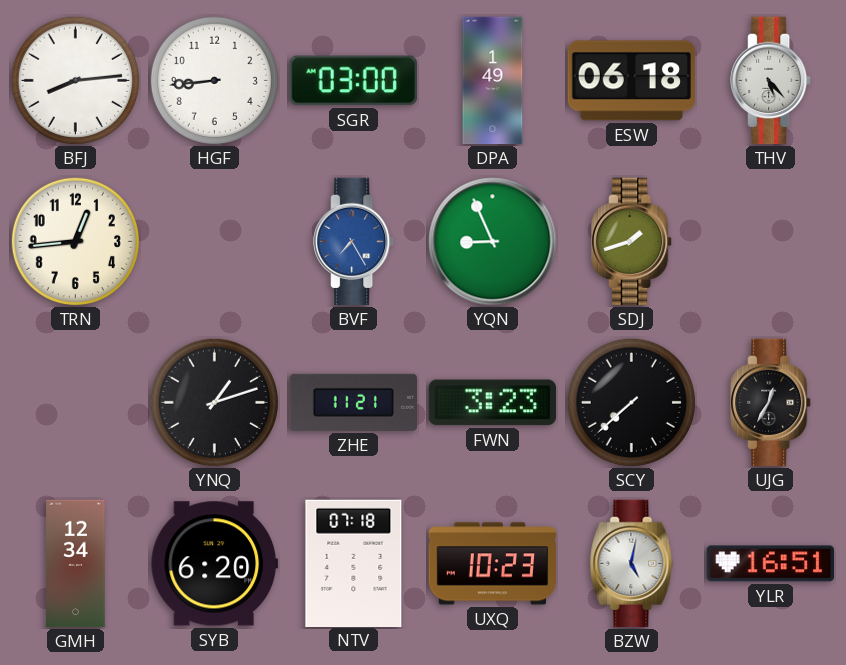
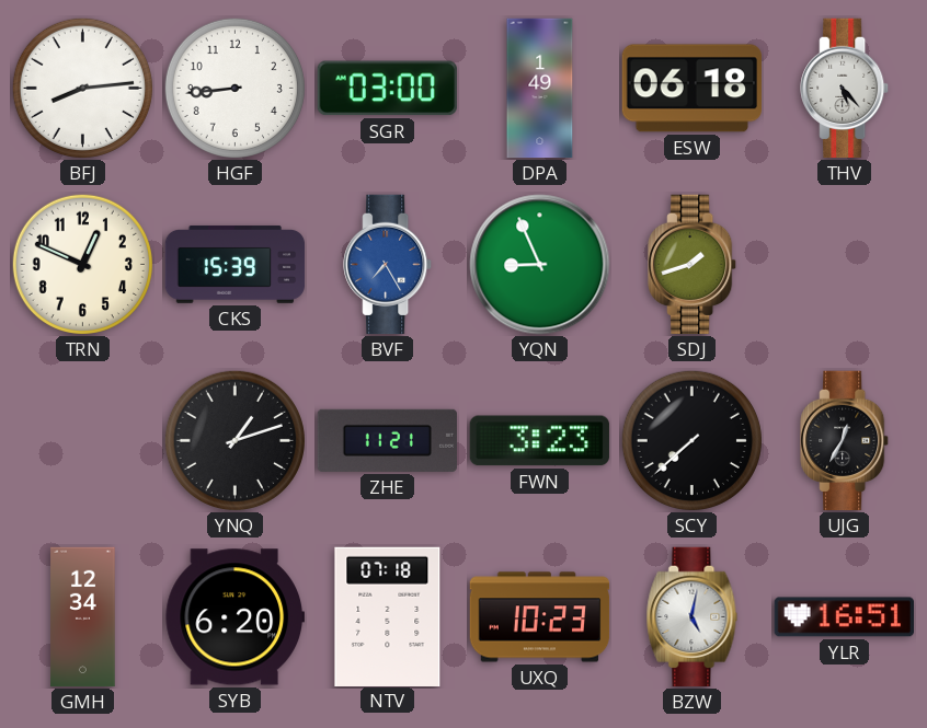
TRN: 12:44 -> 12:49 (82, 264)
CKS: none -> 15:39 (236, 264)
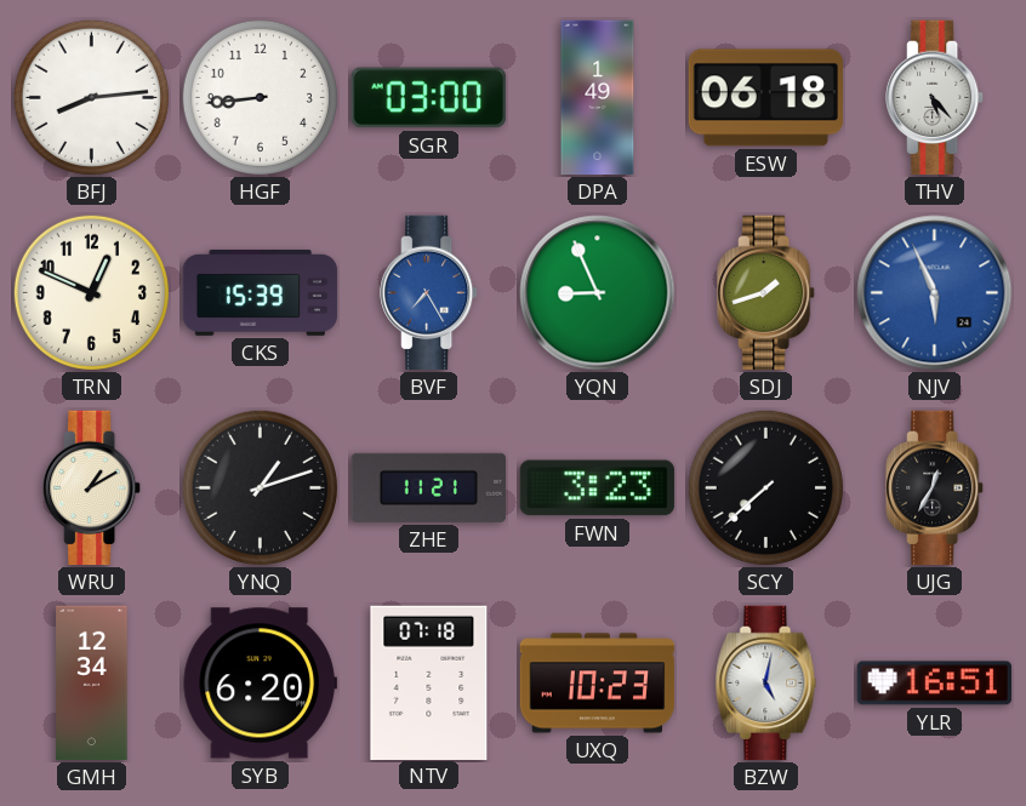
NJV: none -> 5:56 (935, 293)
WRU: none -> 1:10 (92, 488)
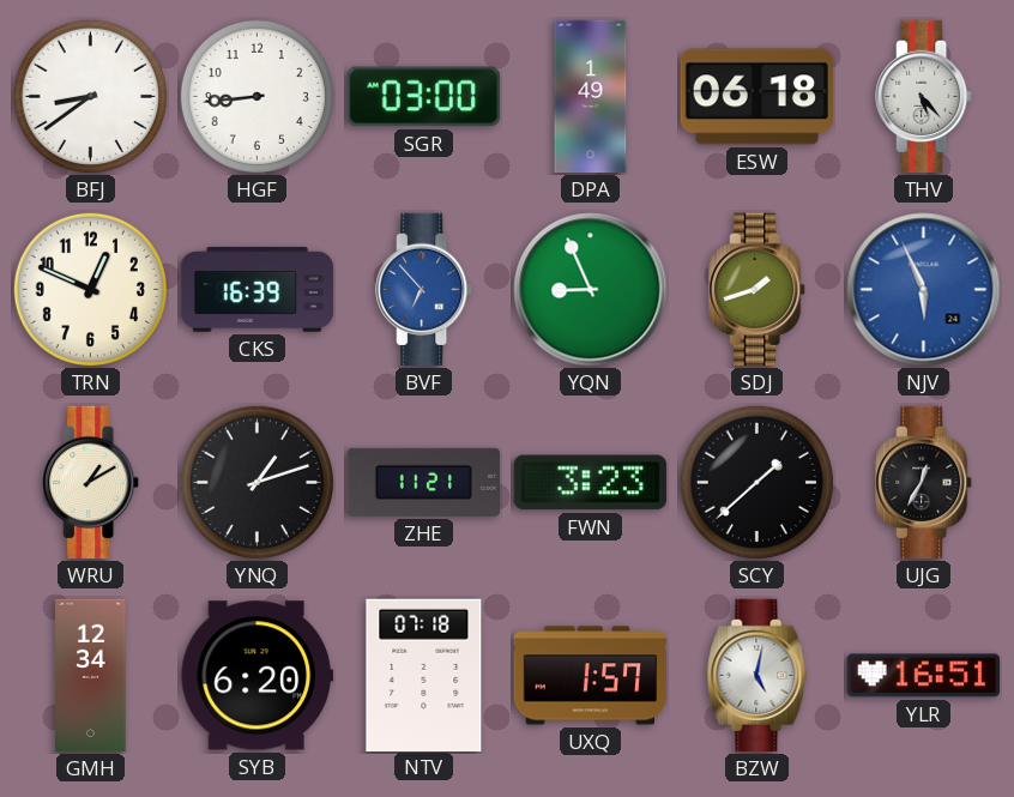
BFJ: 8:14 -> 8:39 (90, 96)
CKS: 15:39 -> 16:39 (258, 289)
BVF: 7:25 -> 6:53 (424, 290)
SCY: 7:38 -> 1:38 (756, 482)
UXQ: 10:23 -> 1:57 (591, 676)
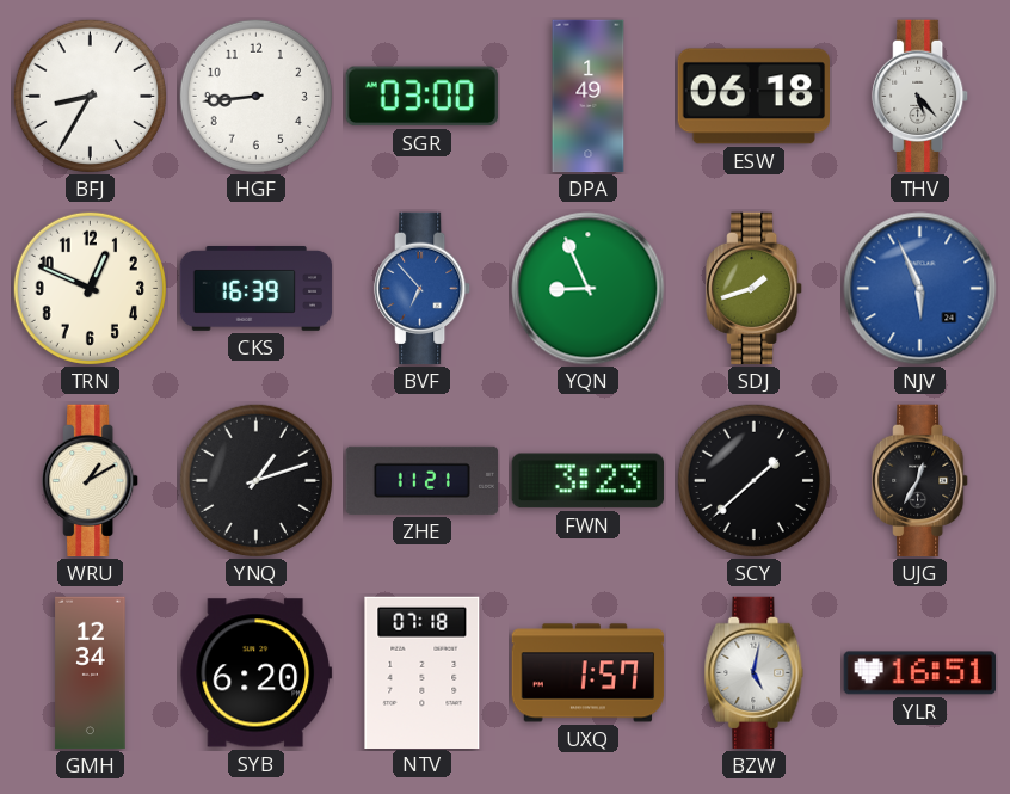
BFJ: 8:39 -> 8:35 (90, 96)
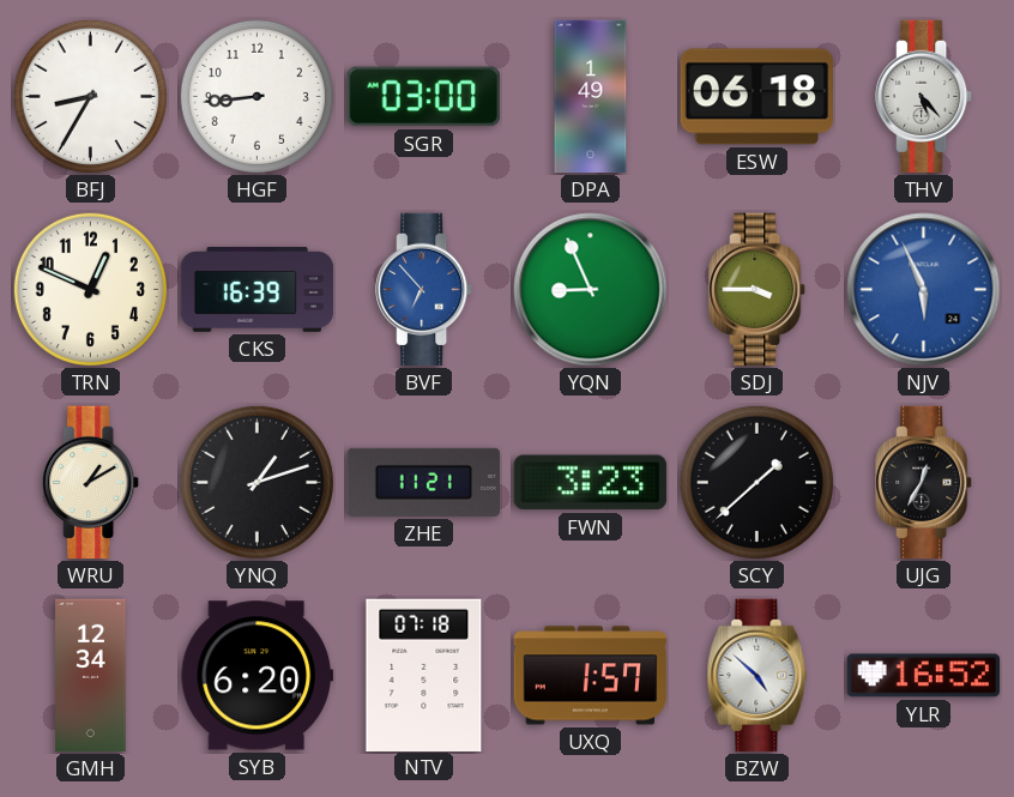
SDJ: 1:42 -> 3:45 (758, 290)
BZW: 5:02 -> 4:52 (758, 676)
YLR: 16:51 -> 16:52 (923, 676)
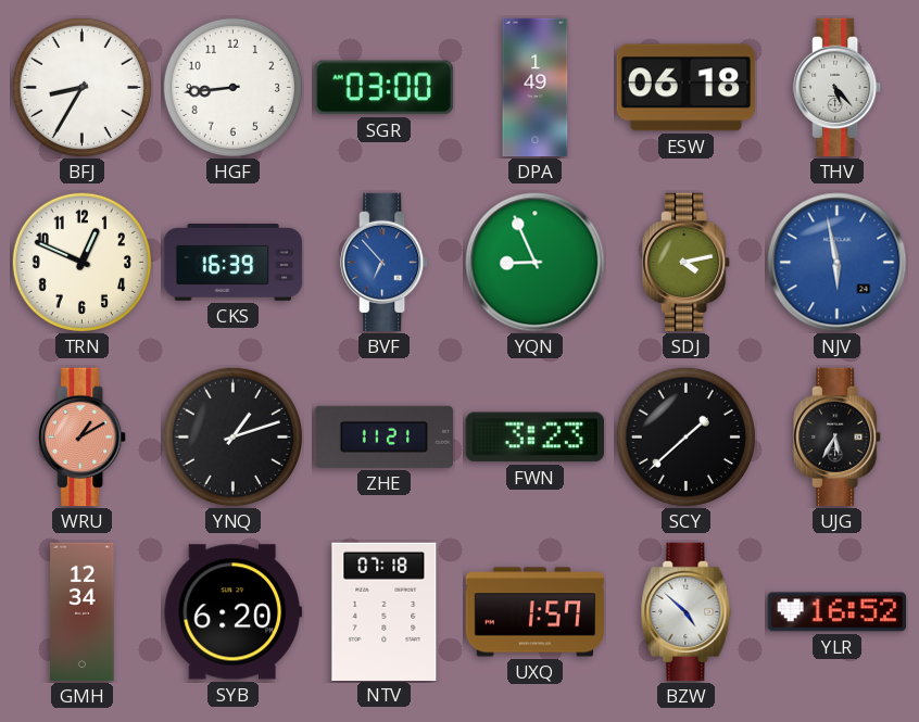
SDJ: 3:45 -> 4:13 (687, 263)
NJV: 5:56 -> 5:58 (838, 263)
WRU dial: cream -> salmon (83, 438)
UJG: 12:35 -> 5:35 (838, 438)
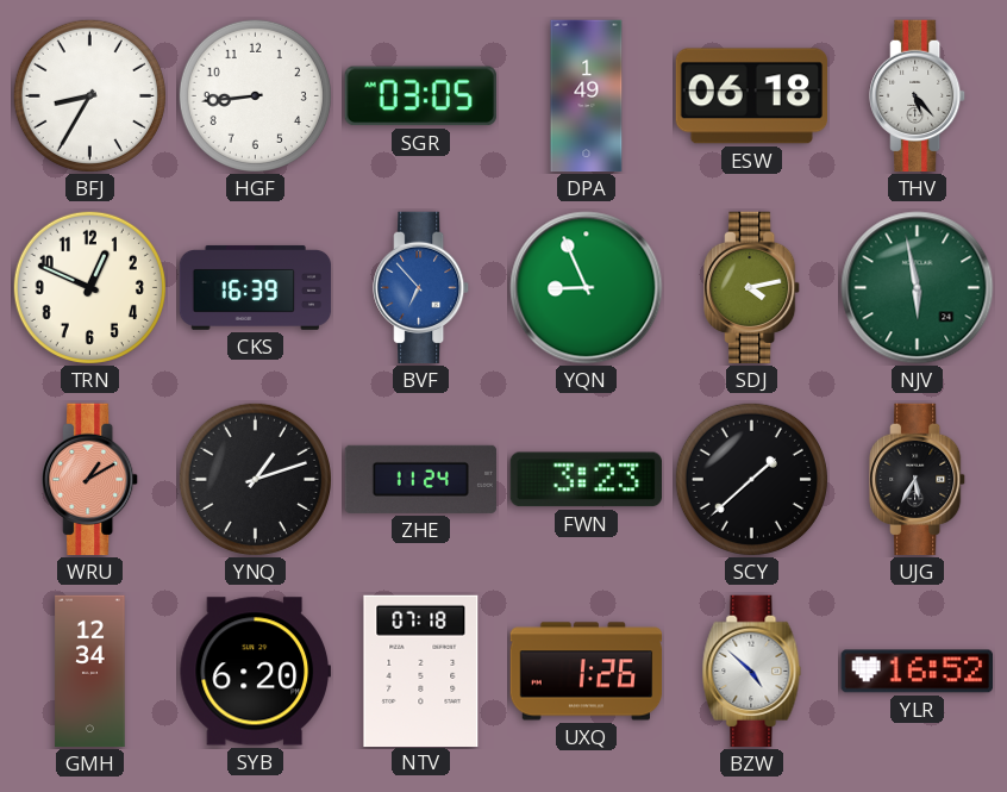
SGR: 03:00 -> 03:05 (420, 96)
NJV dial: blue -> green (918, 288)
ZHE: 11:21 -> 11:24 (420, 479)
UXQ: 1:57 -> 1:26 (587, 672)
